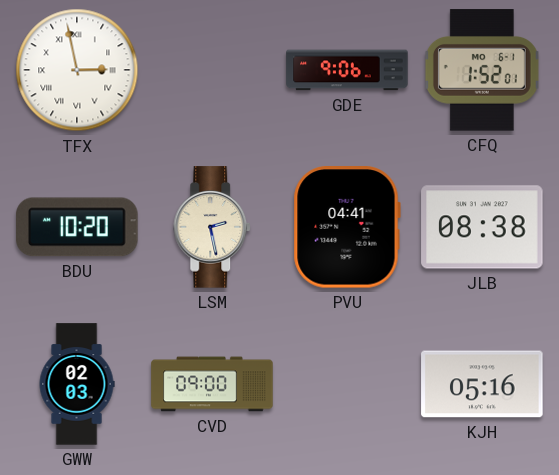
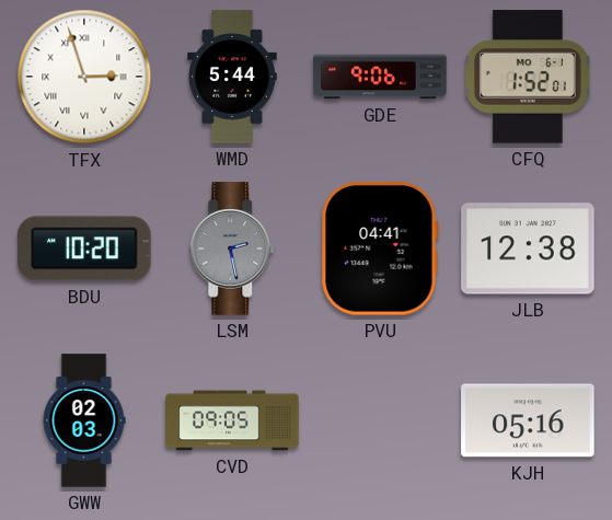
TFX: 2:58 -> 2:57 (84, 77)
WMD: none -> 5:44 (232, 77)
LSM dial: cream -> grey (233, 249)
JLB: 08:38 -> 12:38 (528, 249)
CVD: 09:00 -> 09:05 (232, 420)
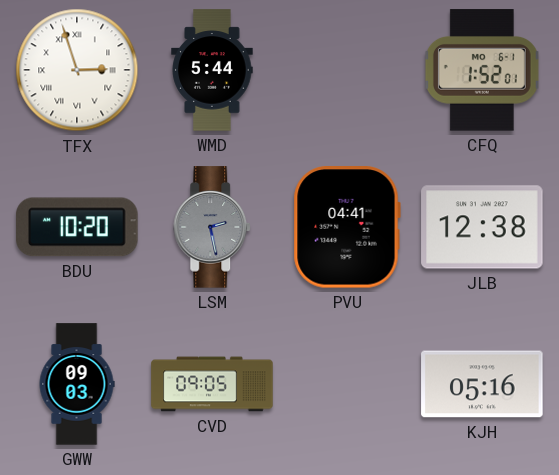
GDE: 9:06 -> none (380, 77)
GWW: 02:03 -> 09:03 (77, 384)
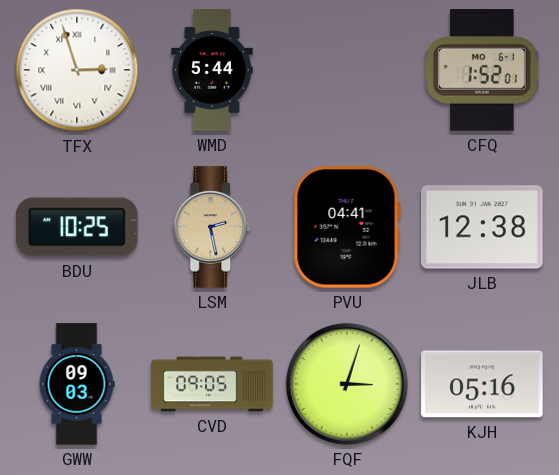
BDU: 10:20 -> 10:25 (77, 227)
LSM dial: grey -> champagne (213, 227)
FQF: none -> 3:03 (347, 384)
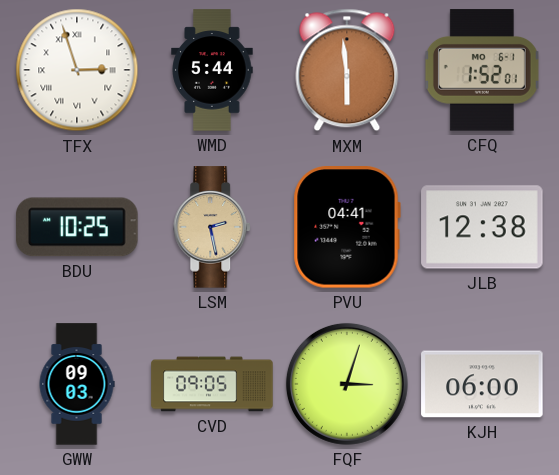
MXM: none -> 5:59 (347, 70)
KJH: 05:16 -> 06:00 (482, 384)
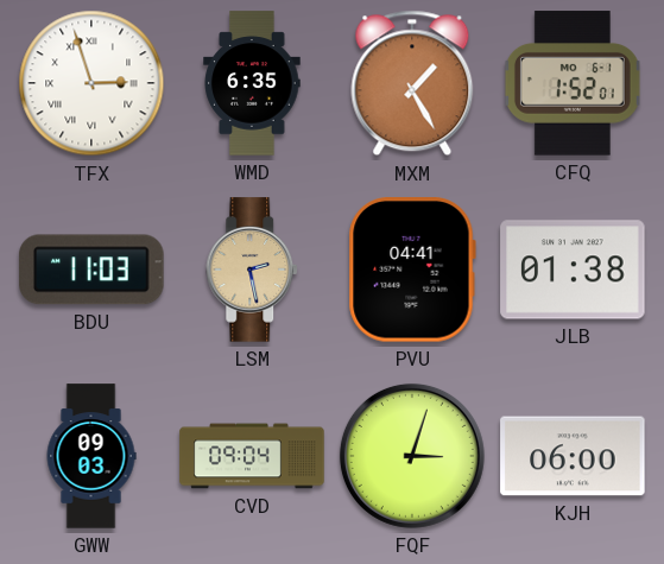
WMD: 5:44 -> 6:35 (252, 83)
MXM: 5:59 -> 1:25 (412, 83)
BDU: 10:25 -> 11:03 (91, 270)
JLB: 12:38 -> 01:38 (573, 270)
CVD: 09:05 -> 09:04 (252, 456)
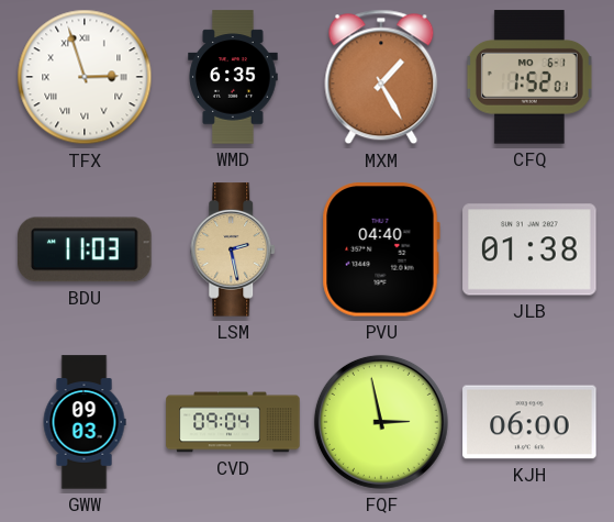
PVU: 04:41 -> 04:40 (381, 249)
FQF: 3:03 -> 2:58 (381, 422)
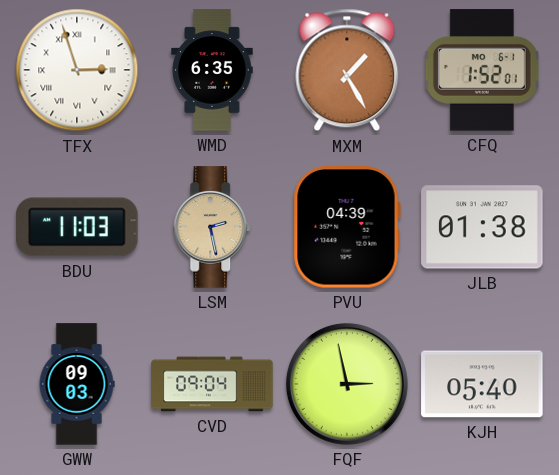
PVU: 04:40 -> 04:39 (347, 227)
KJH: 06:00 -> 05:40 (482, 384)
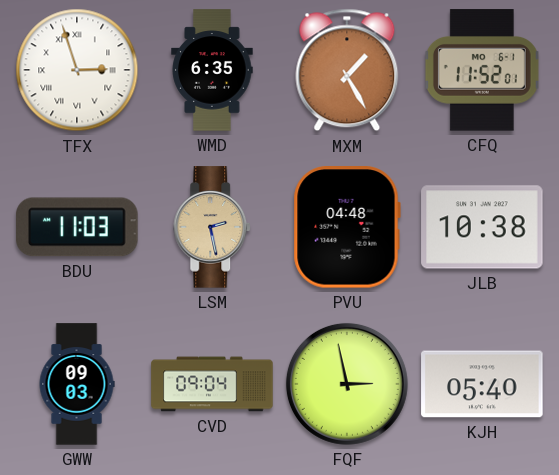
CFQ: 1:52 -> 11:52 (482, 70)
PVU: 04:39 -> 04:48 (347, 227)
JLB: 01:38 -> 10:38 (482, 227)
